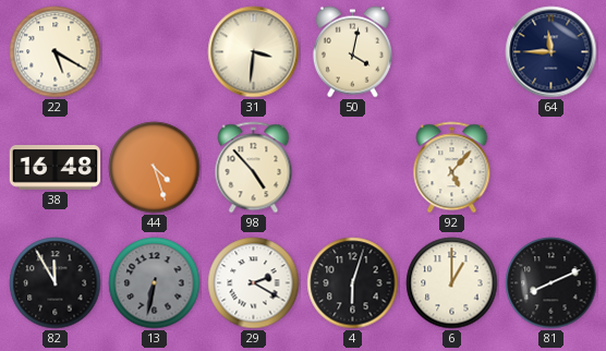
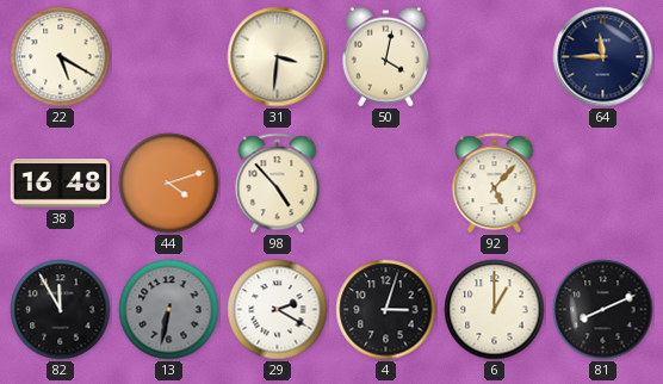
44: 4:27 -> 4:12 (169, 184)
4: 6:03 -> 3:03 (386, 310)
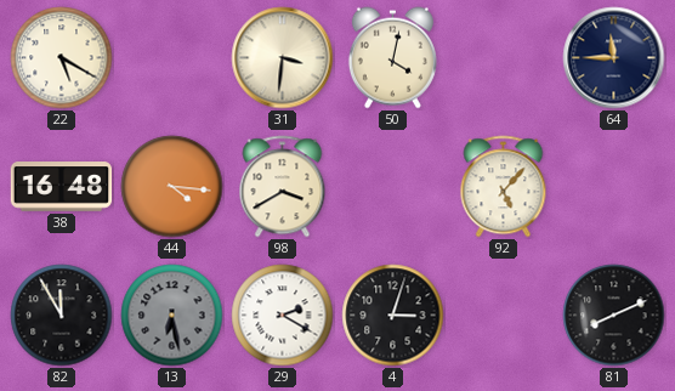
44: 4:12 -> 4:16 (172, 187)
98: 4:53 -> 3:40 (283, 187)
13: 6:32 -> 6:28 (172, 316)
6: 1:00 -> none (495, 310)
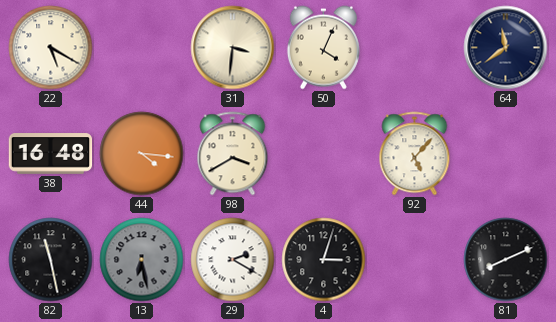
50: 4:02 -> 4:04 (323, 48)
64: 11:45 -> 11:39 (506, 48)
82: 11:55 -> 11:28 (51, 260)
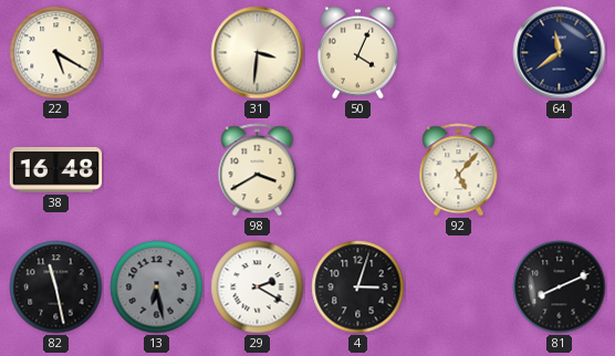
44: 4:16 -> none (142, 154)
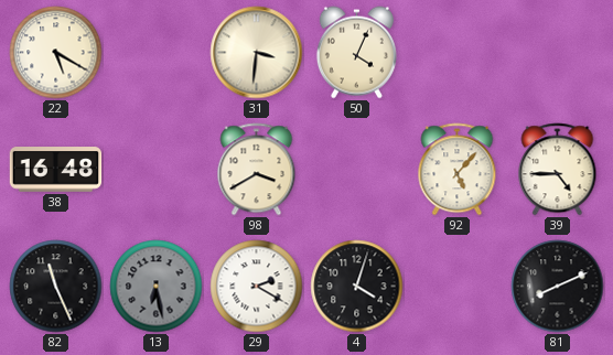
64: 11:39 -> none (560, 53)
39: none -> 4:45 (558, 170)
82: 11:28 -> 11:26 (56, 287)
4: 3:03 -> 4:03 (357, 287)
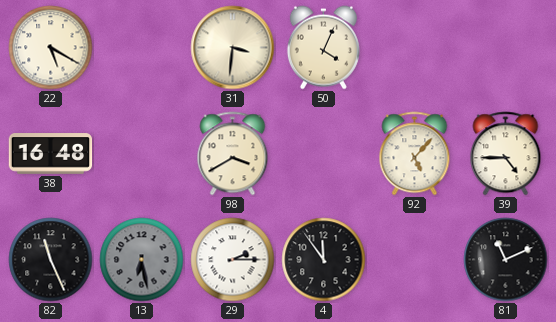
29: 2:20 -> 2:15 (233, 260)
4: 4:03 -> 11:54 (324, 260)
81: 8:11 -> 11:11 (506, 260)
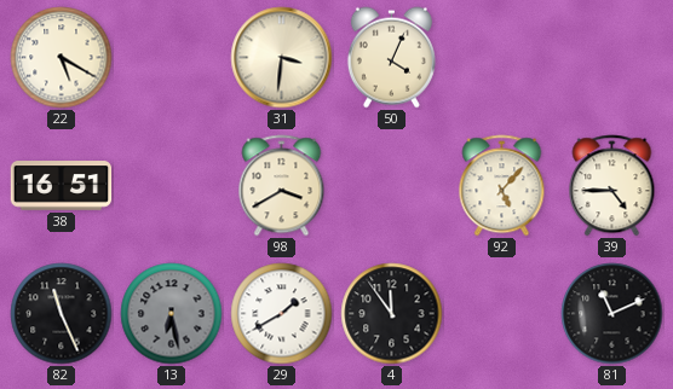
38: 16:48 -> 16:51 (62, 186)
29: 2:15 -> 1:40 (282, 314)
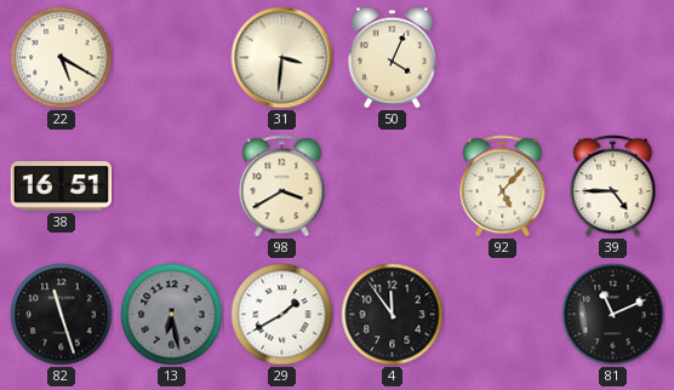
82: 11:26 -> 11:27 (62, 315)
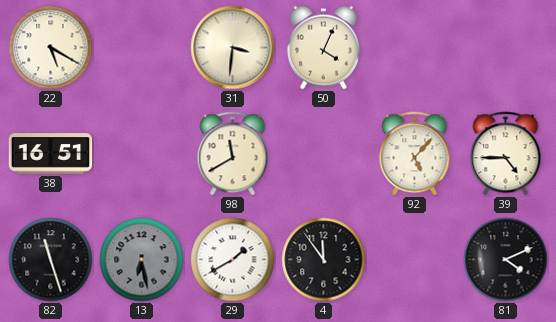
98: 3:40 -> 11:40 (233, 154)
81: 11:11 -> 4:11 (506, 260)
